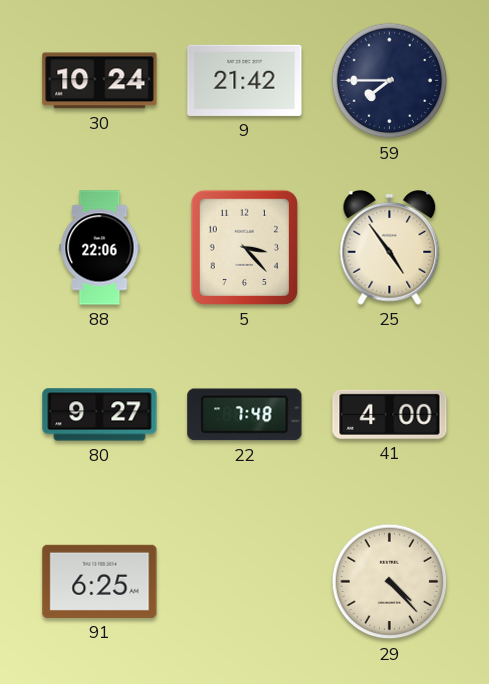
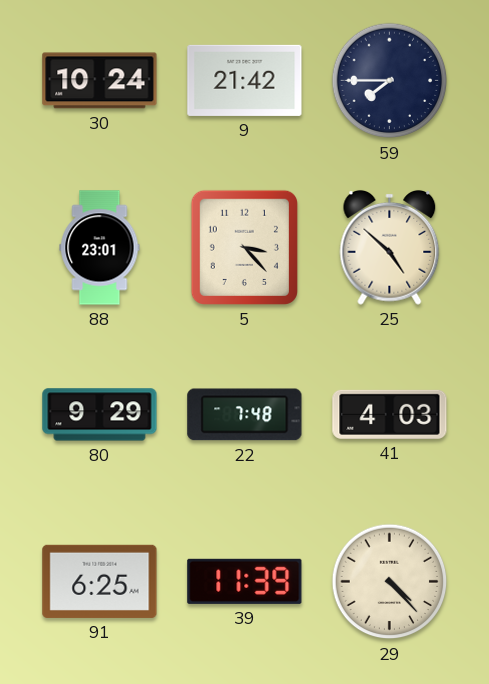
88: 22:06 -> 23:01 (100, 248)
25: 4:54 -> 4:52 (390, 247)
80: 9:27 -> 9:29 (100, 415)
41: 4:00 -> 4:03 (390, 414)
39: none -> 11:39 (245, 581)
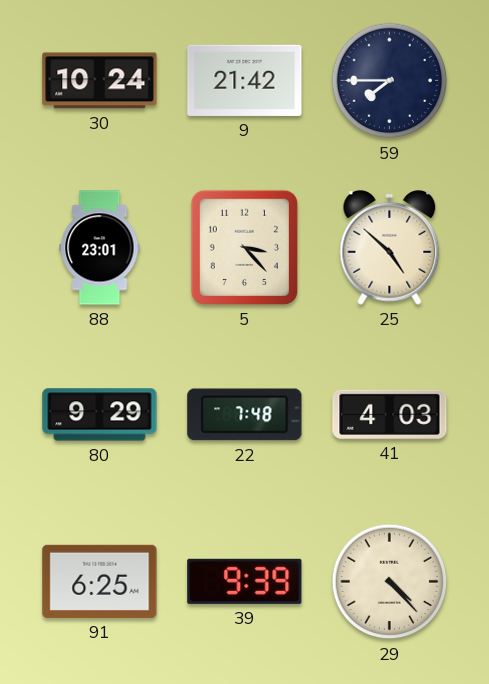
39: 11:39 -> 9:39 (245, 581)
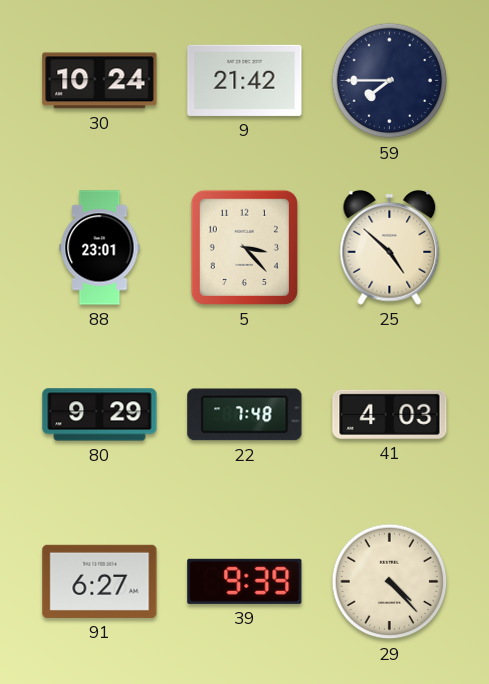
91: 6:25 -> 6:27 (100, 581)
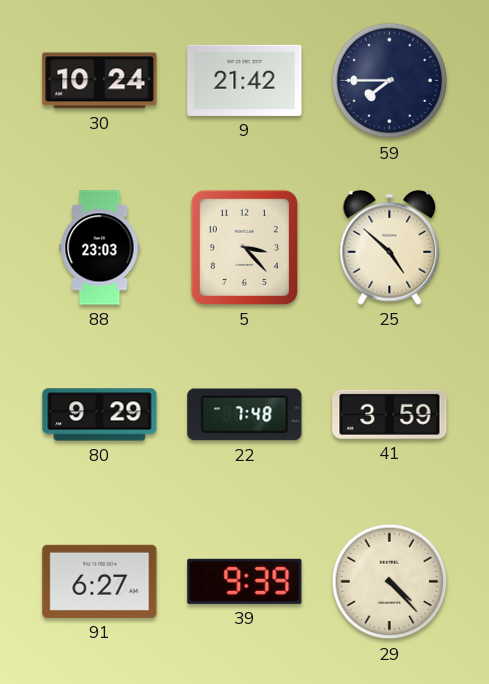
88: 23:01 -> 23:03 (100, 248)
41: 4:03 -> 3:59 (390, 414)
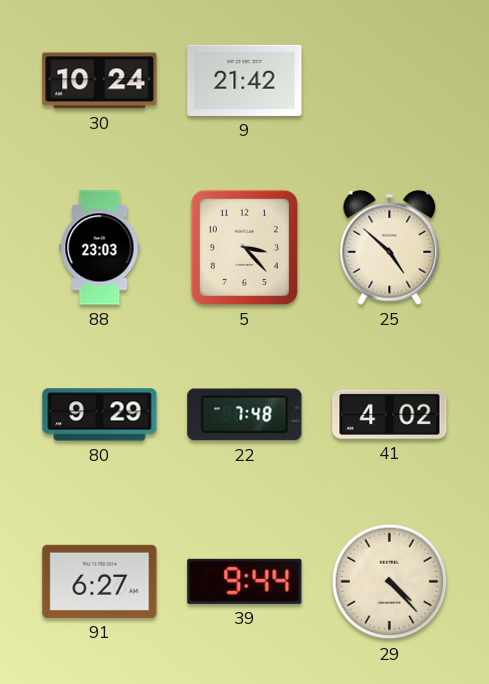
59: 7:45 -> none (390, 81)
41: 3:59 -> 4:02 (390, 414)
39: 9:39 -> 9:44 (245, 581)
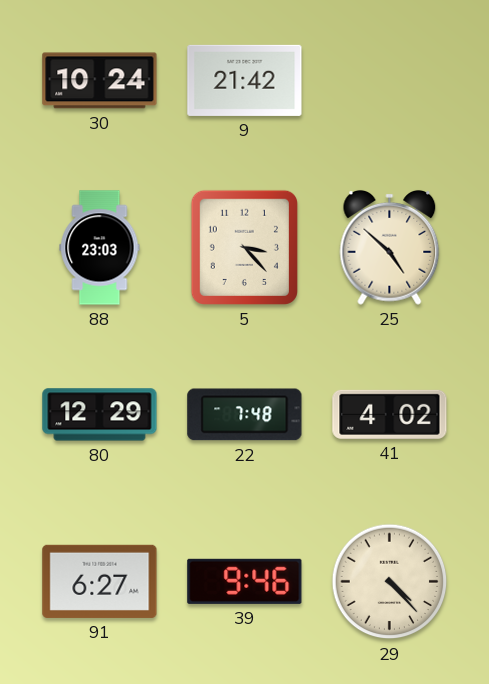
80: 9:29 -> 12:29 (100, 415)
39: 9:44 -> 9:46 (245, 581)
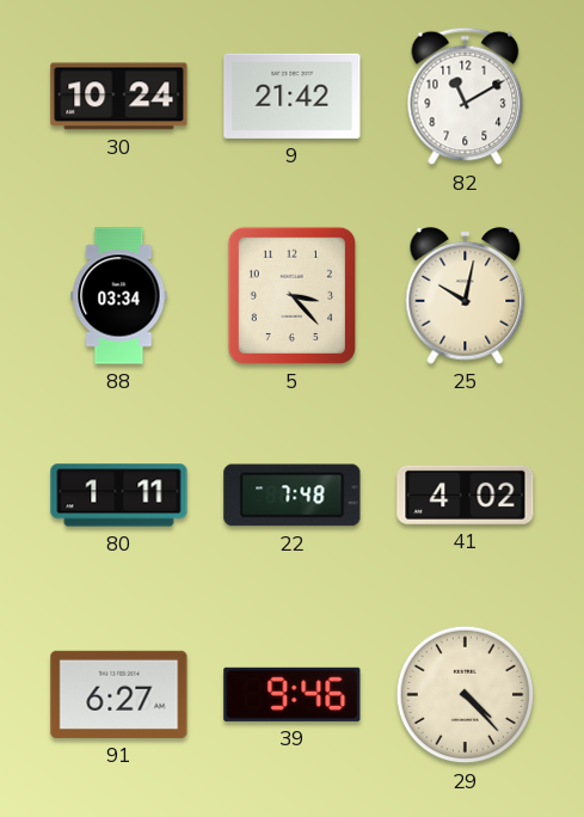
82: none -> 11:10 (466, 97)
88: 23:03 -> 03:34 (119, 296)
25: 4:52 -> 10:02 (466, 295)
80: 12:29 -> 1:11 (119, 496)
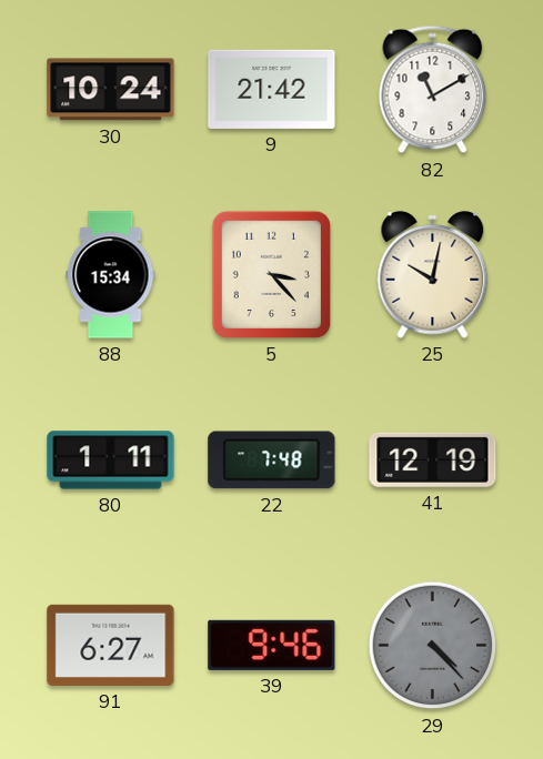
88: 03:34 -> 15:34 (111, 275)
41: 4:02 -> 12:19 (433, 459)
29 dial: cream -> grey (433, 646)
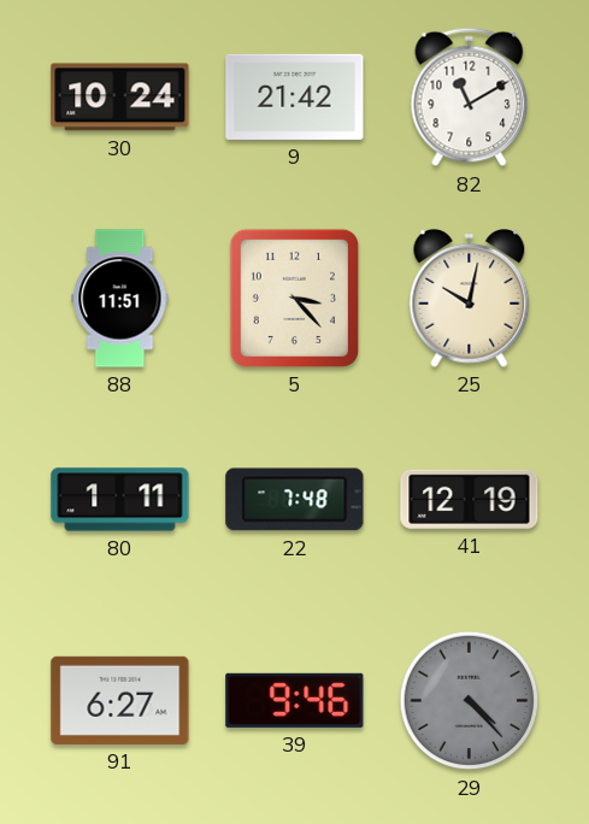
88: 15:34 -> 11:51 (120, 299)
